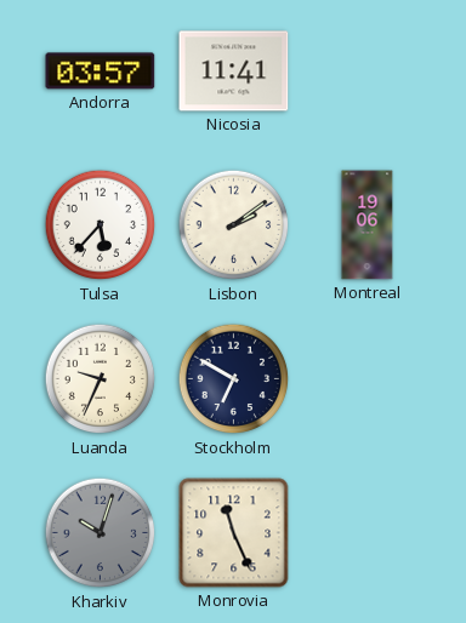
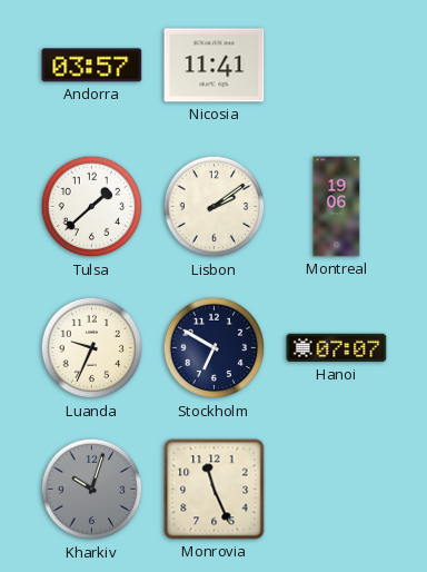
Tulsa: 5:37 -> 1:38 (92, 207)
Hanoi: none -> 07:07 (337, 348)
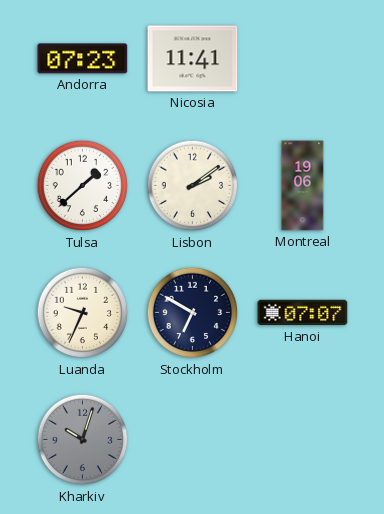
Andorra: 03:57 -> 07:23 (83, 59)
Monrovia: 11:26 -> none (215, 490)
